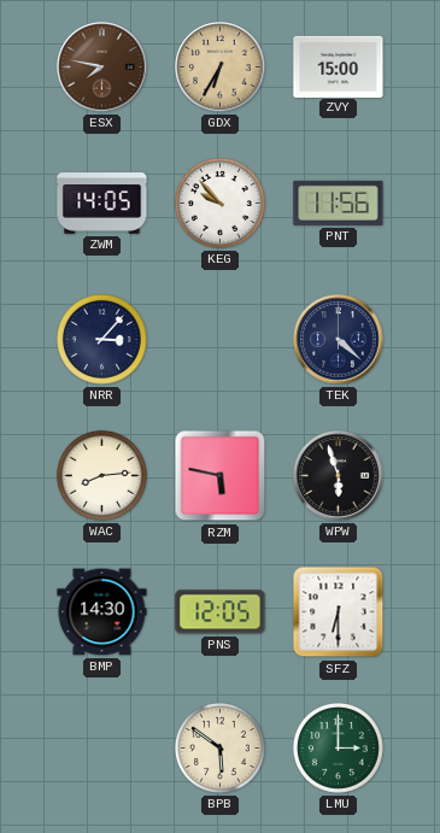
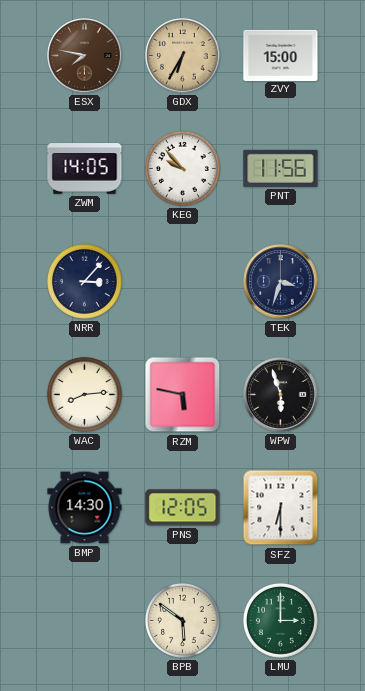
TEK: 4:22 -> 3:33 (281, 282)
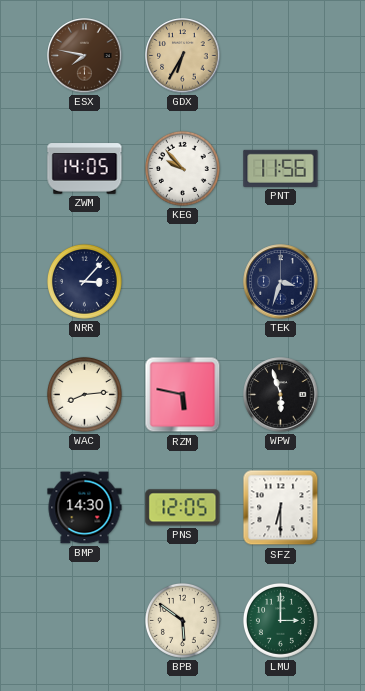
ZVY: 15:00 -> none (281, 55)
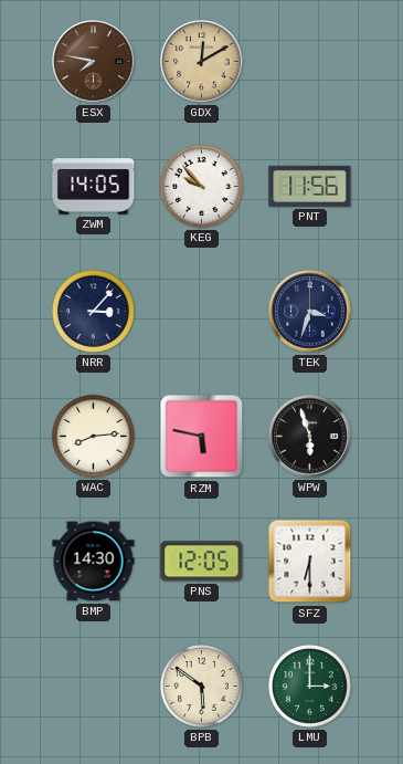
GDX: 6:35 -> 12:10 (202, 62)
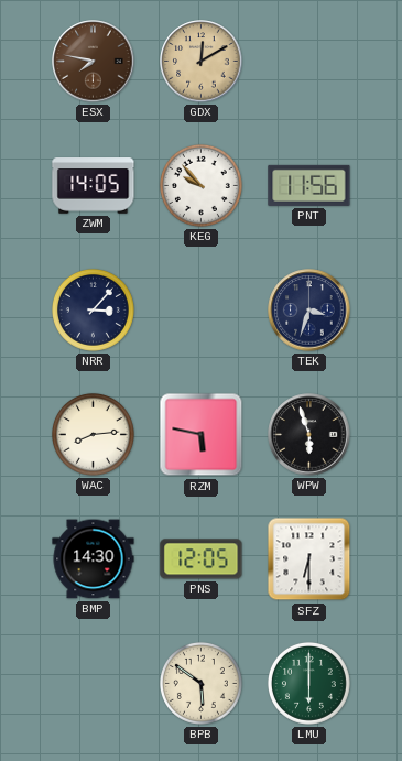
LMU: 3:00 -> 6:00 (308, 683)
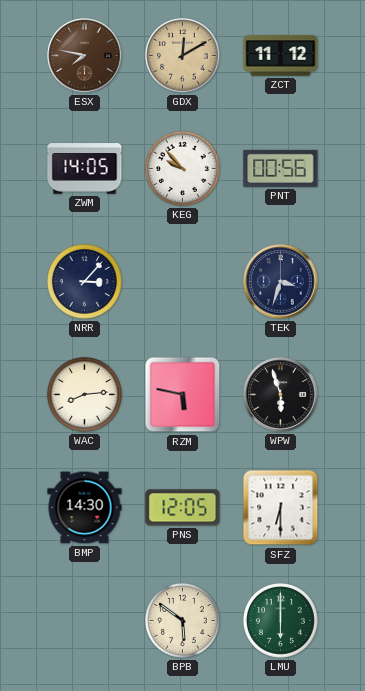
ZCT: none -> 11:12 (281, 56)
PNT: 11:56 -> 00:56 (281, 168)
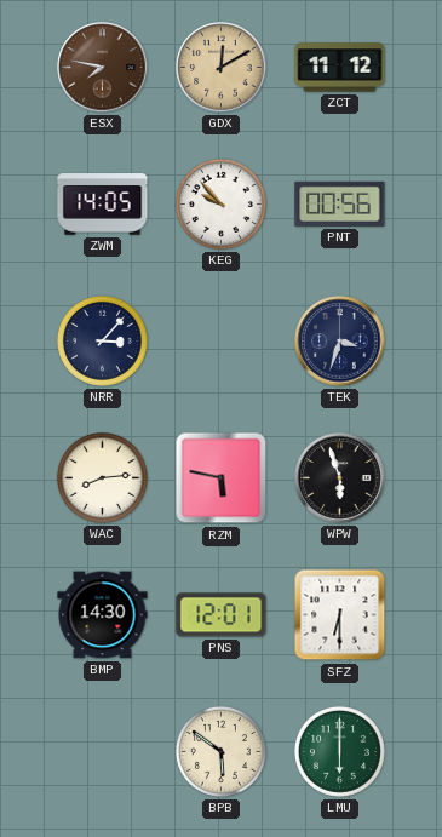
PNS: 12:05 -> 12:01 (222, 615)
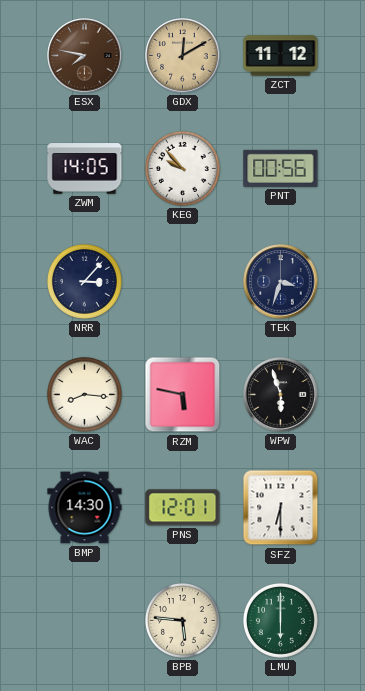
WAC: 8:14 -> 8:16 (84, 394)
BPB: 5:51 -> 5:46 (182, 620)
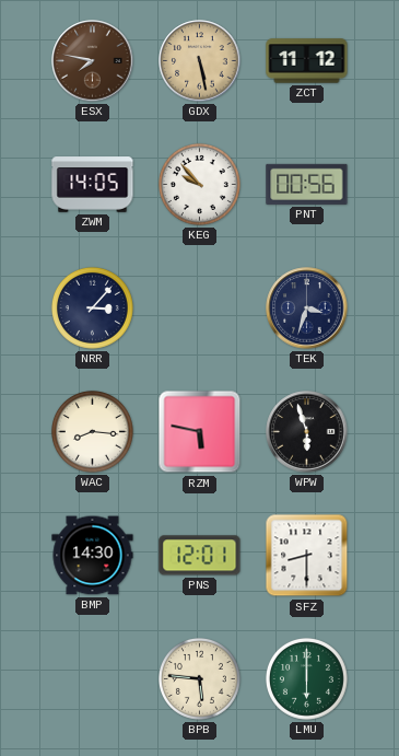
GDX: 12:10 -> 5:28 (200, 61)
SFZ: 6:30 -> 8:30 (307, 556)
